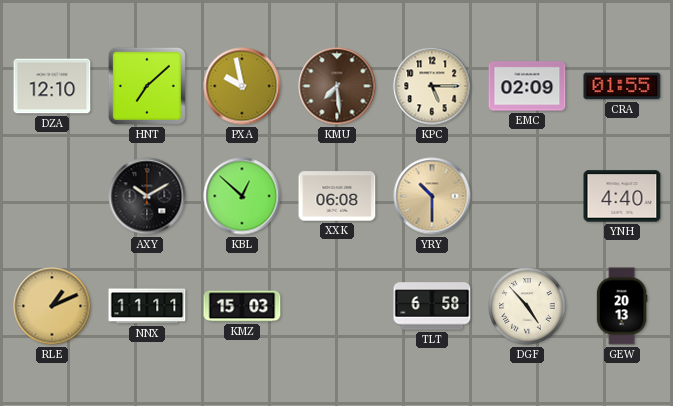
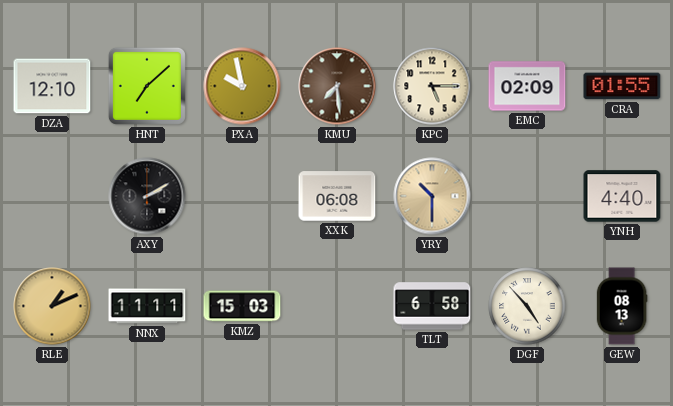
AXY: 10:10 -> 2:10 (147, 196)
KBL: 12:52 -> none (242, 196)
GEW: 20:13 -> 08:13 (622, 306)
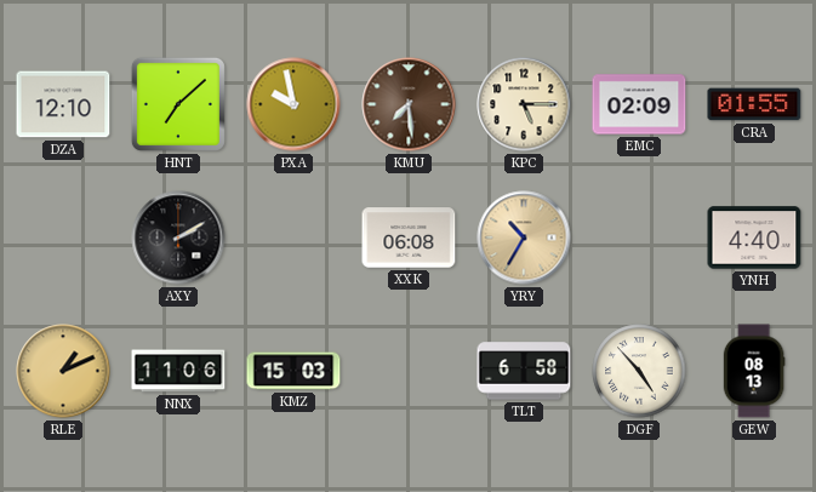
YRY: 10:30 -> 10:35 (524, 238)
NNX: 11:11 -> 11:06 (178, 371)
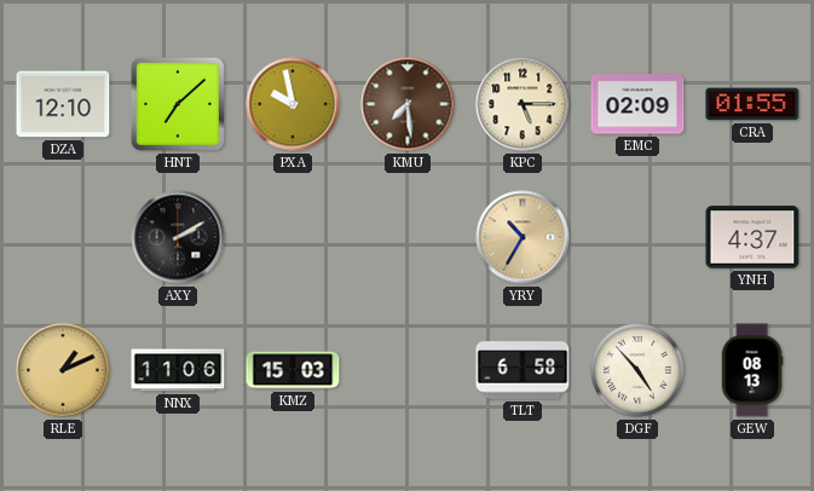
XXK: 06:08 -> none (409, 238)
YNH: 4:40 -> 4:37 (752, 237)
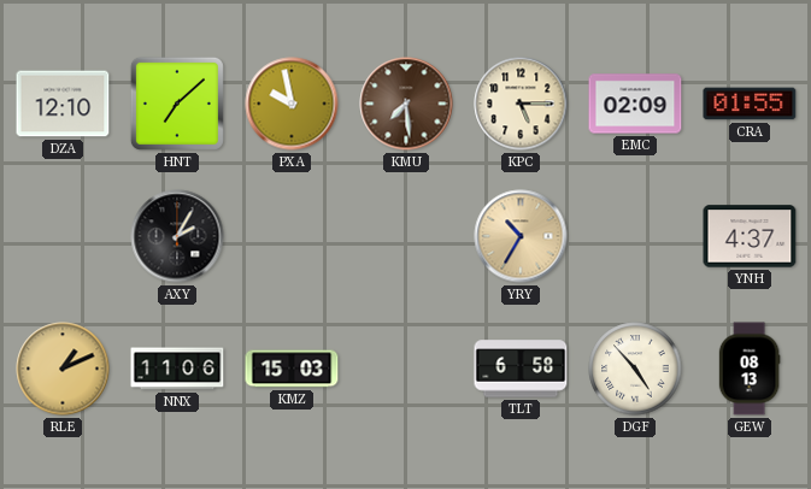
AXY: 2:10 -> 2:05 (177, 236)
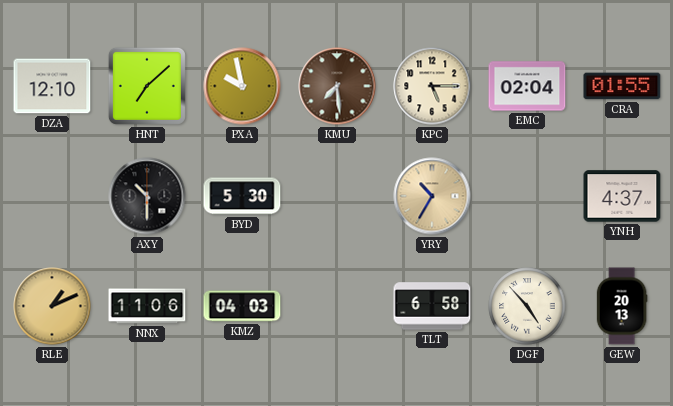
EMC: 02:09 -> 02:04 (527, 86)
AXY: 2:05 -> 10:30 (147, 196)
BYD: none -> 5:30 (242, 196)
KMZ: 15:03 -> 04:03 (242, 306)
GEW: 08:13 -> 20:13 (622, 306)
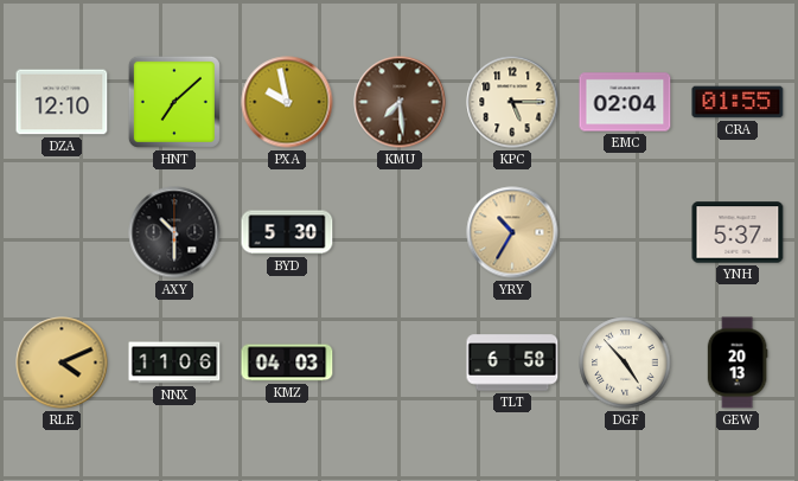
YNH: 4:37 -> 5:37 (738, 232)
RLE: 1:11 -> 4:11 (62, 363)
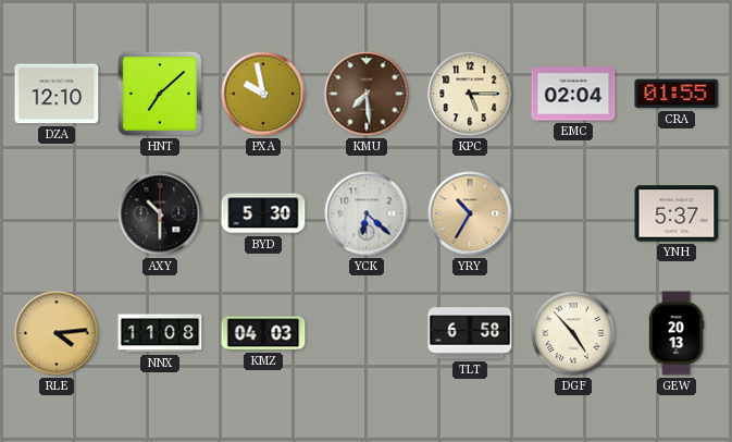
YCK: none -> 6:22 (367, 213)
RLE: 4:11 -> 4:14 (57, 333)
NNX: 11:06 -> 11:08 (160, 333)
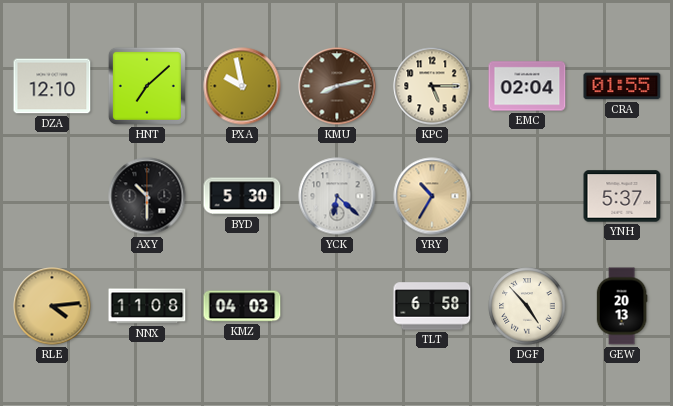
KMU: 7:29 -> 8:13 (337, 86)
